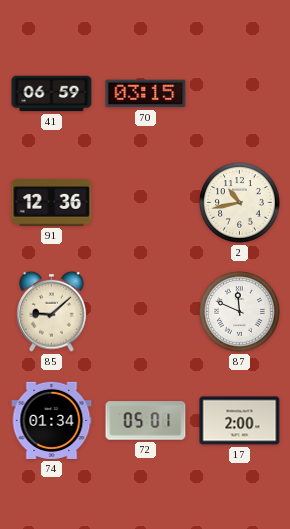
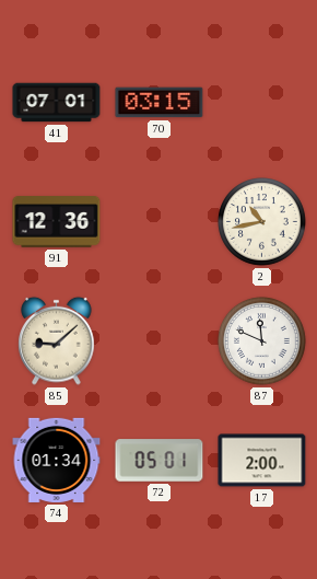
41: 06:59 -> 07:01 (57, 103)
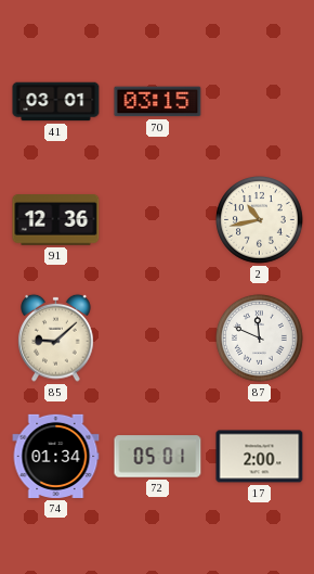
41: 07:01 -> 03:01 (56, 102)
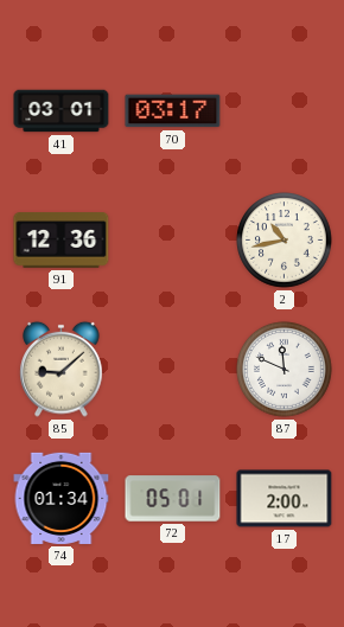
70: 03:15 -> 03:17 (173, 111)
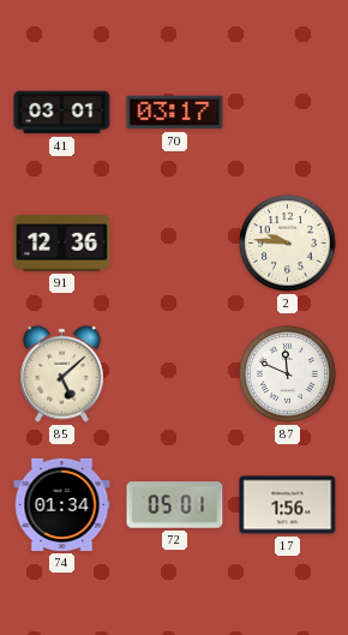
2: 10:43 -> 9:46 (288, 244)
85: 9:08 -> 5:08 (62, 373)
17: 2:00 -> 1:56 (288, 505)
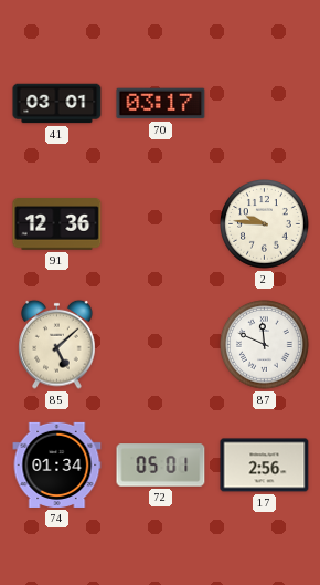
17: 1:56 -> 2:56 (265, 466)
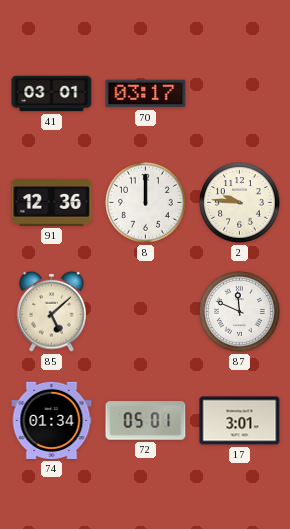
8: none -> 12:00 (146, 203)
17: 2:56 -> 3:01 (240, 421)
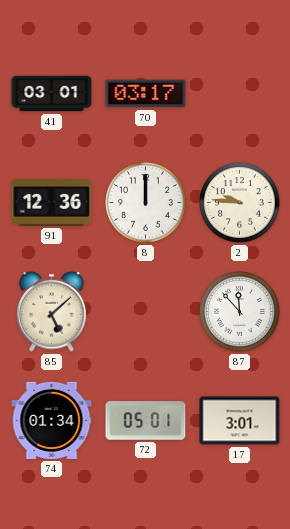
87: 11:49 -> 11:53 (240, 312)
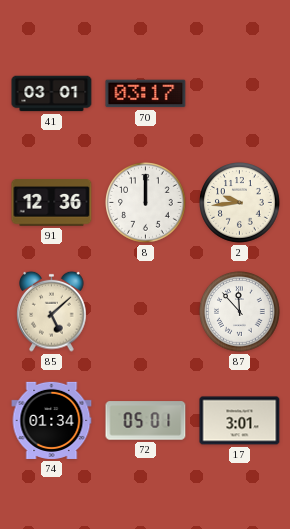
2: 9:46 -> 9:44 (240, 203)
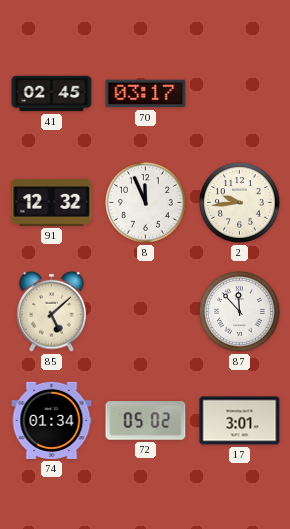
41: 03:01 -> 02:45 (52, 94)
91: 12:36 -> 12:32 (52, 203)
8: 12:00 -> 11:56 (146, 203)
72: 05:01 -> 05:02 (146, 421)
